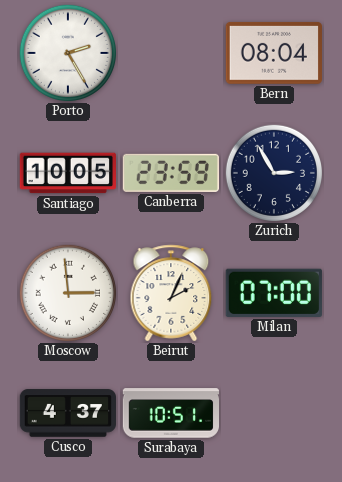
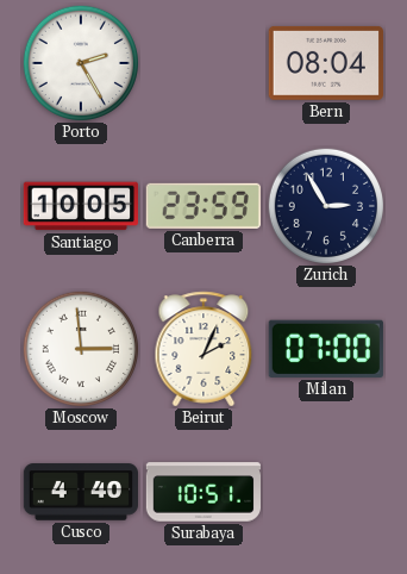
Cusco: 4:37 -> 4:40 (80, 492)
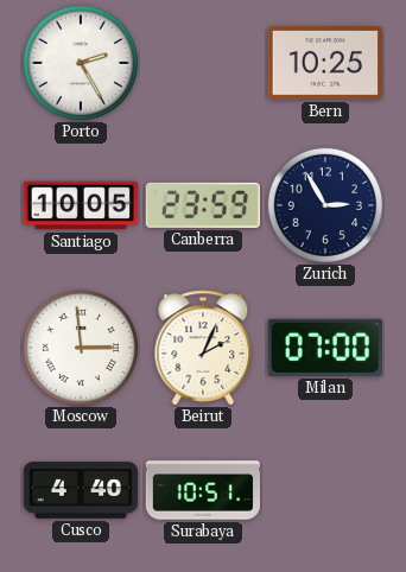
Bern: 08:04 -> 10:25 (325, 63)
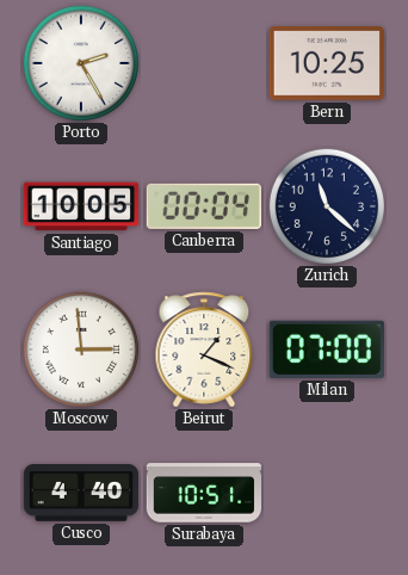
Canberra: 23:59 -> 00:04 (204, 206)
Zurich: 2:55 -> 11:22 (326, 205)
Beirut: 2:04 -> 1:19 (204, 350)
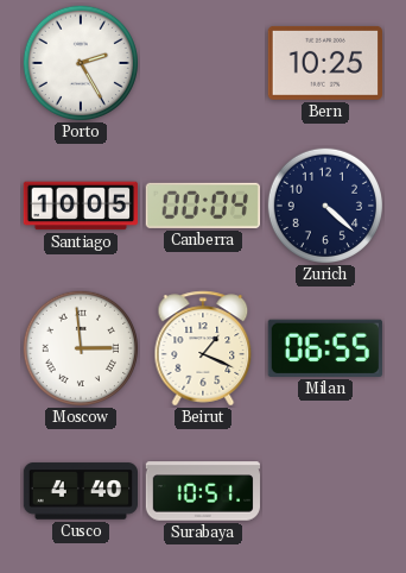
Zurich: 11:22 -> 4:22 (324, 204)
Milan: 07:00 -> 06:55 (325, 348)
